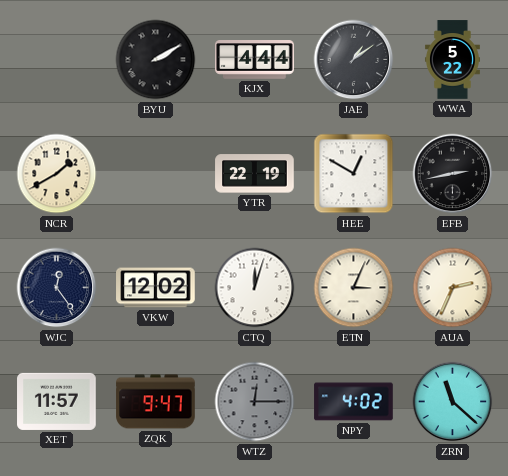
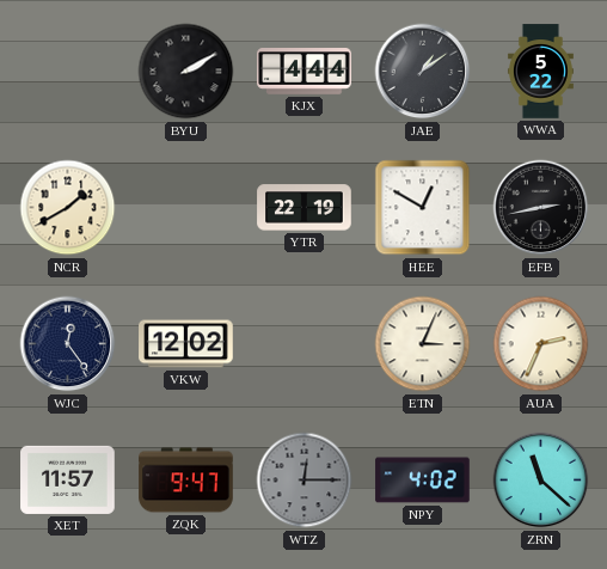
CTQ: 12:03 -> none (255, 288)
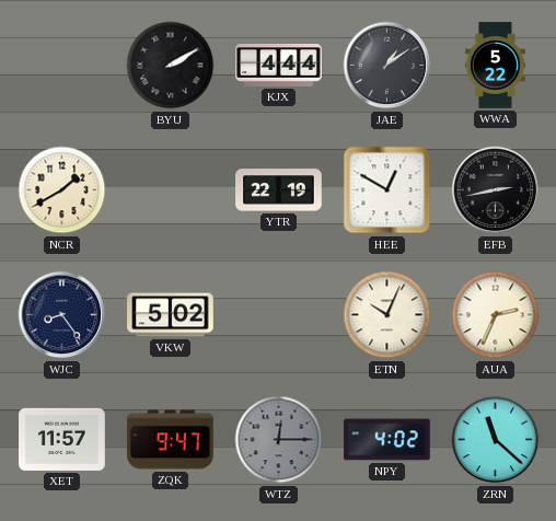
WJC: 12:24 -> 8:24 (62, 315)
VKW: 12:02 -> 5:02 (171, 315)
ETN: 3:04 -> 10:04 (387, 315)
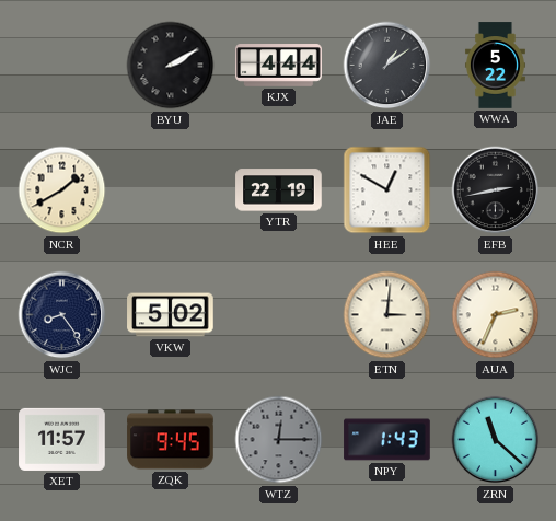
ETN: 10:04 -> 3:01 (387, 315)
ZQK: 9:47 -> 9:45 (171, 440)
NPY: 4:02 -> 1:43 (387, 440)
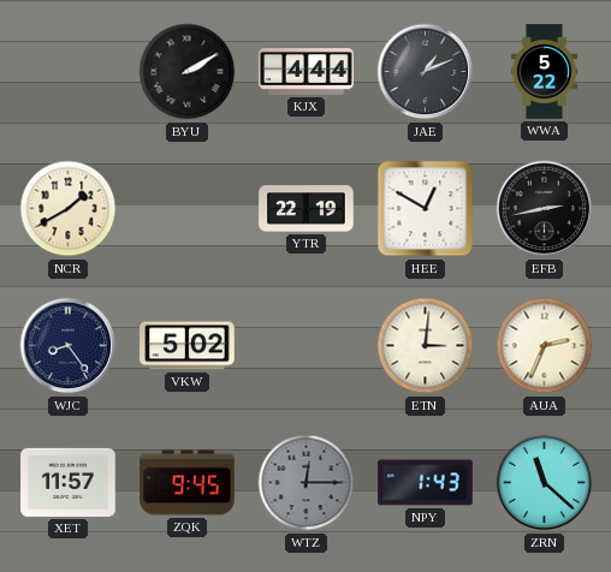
JAE: 1:09 -> 1:11 (426, 72)
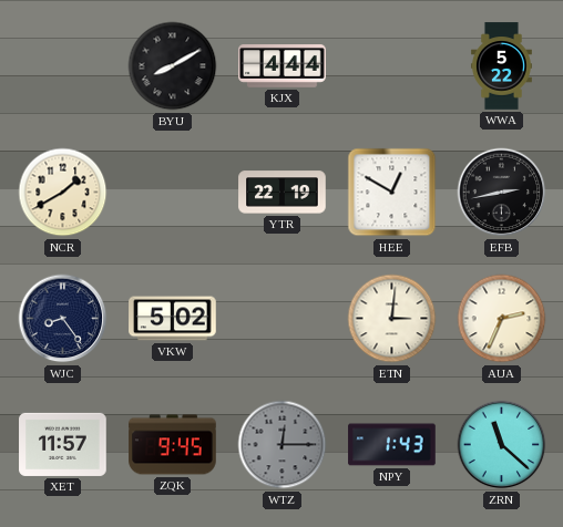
BYU: 2:10 -> 8:10 (173, 66)
JAE: 1:11 -> none (426, 72)
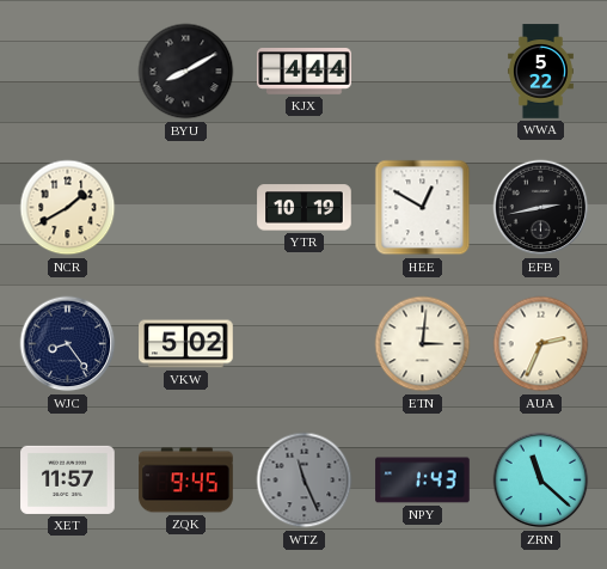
YTR: 22:19 -> 10:19 (305, 208)
WTZ: 12:15 -> 11:26 (305, 481)
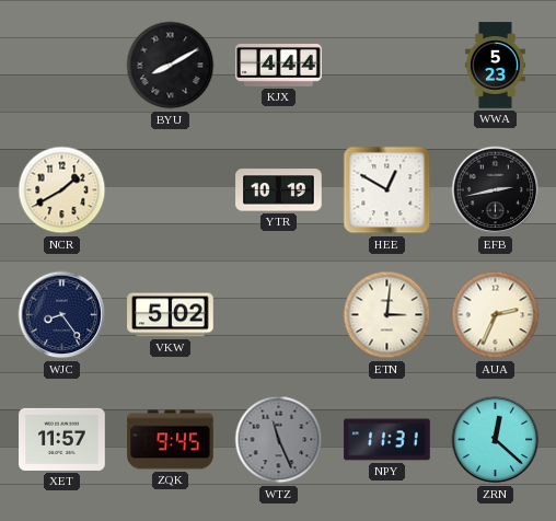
WWA: 5:22 -> 5:23 (495, 66)
NPY: 1:43 -> 11:31 (387, 440)
ZRN: 11:22 -> 12:22 (496, 440)
